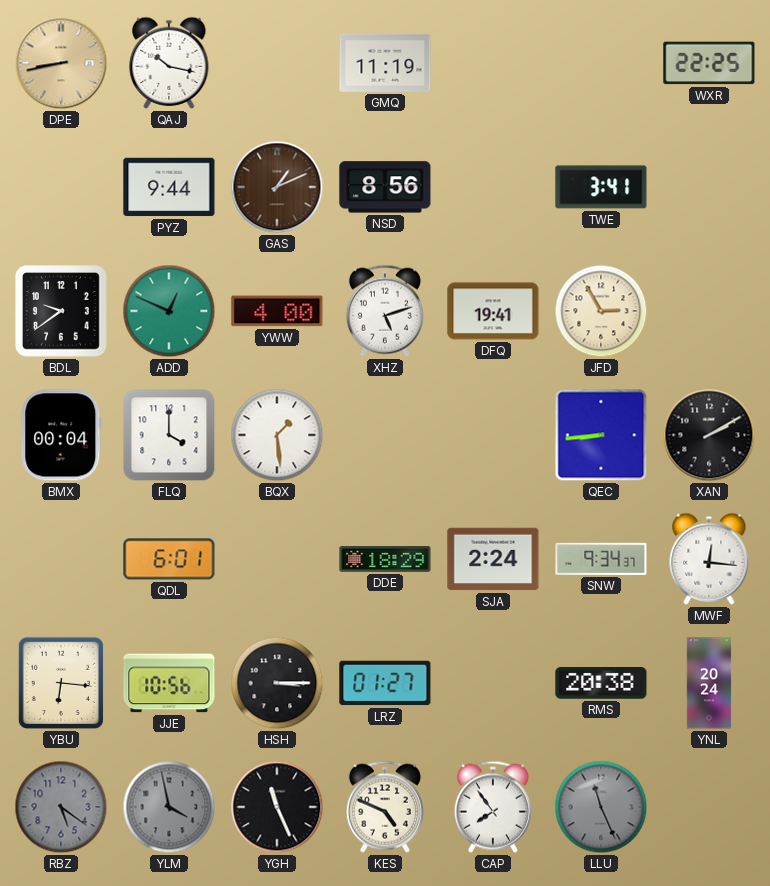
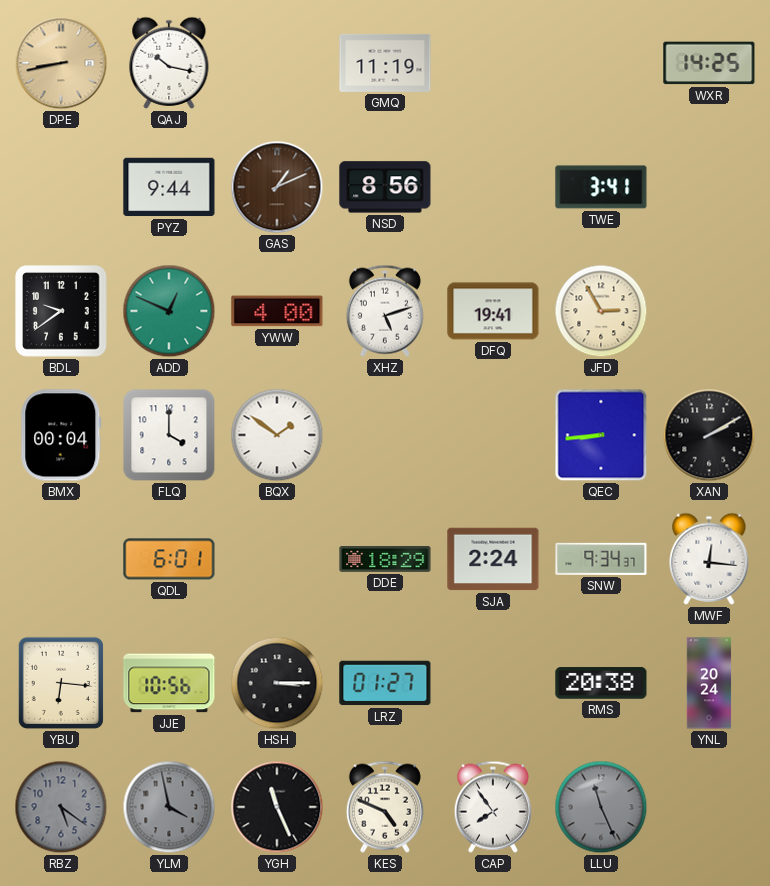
WXR: 22:25 -> 14:25 (709, 63)
BQX: 1:29 -> 1:51 (277, 435)
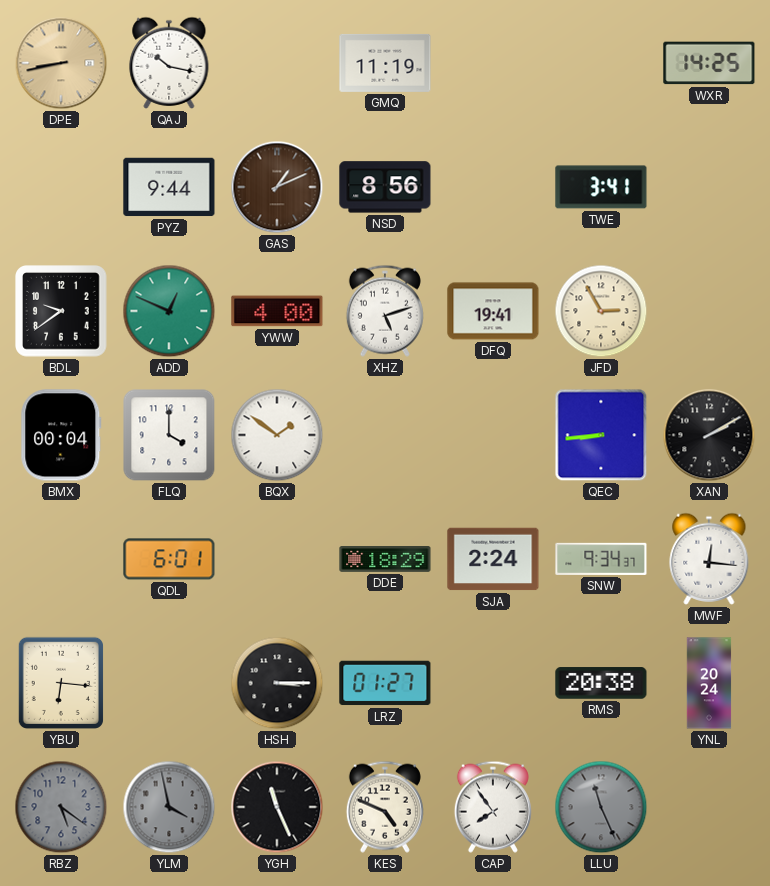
JJE: 10:56 -> none (169, 683)
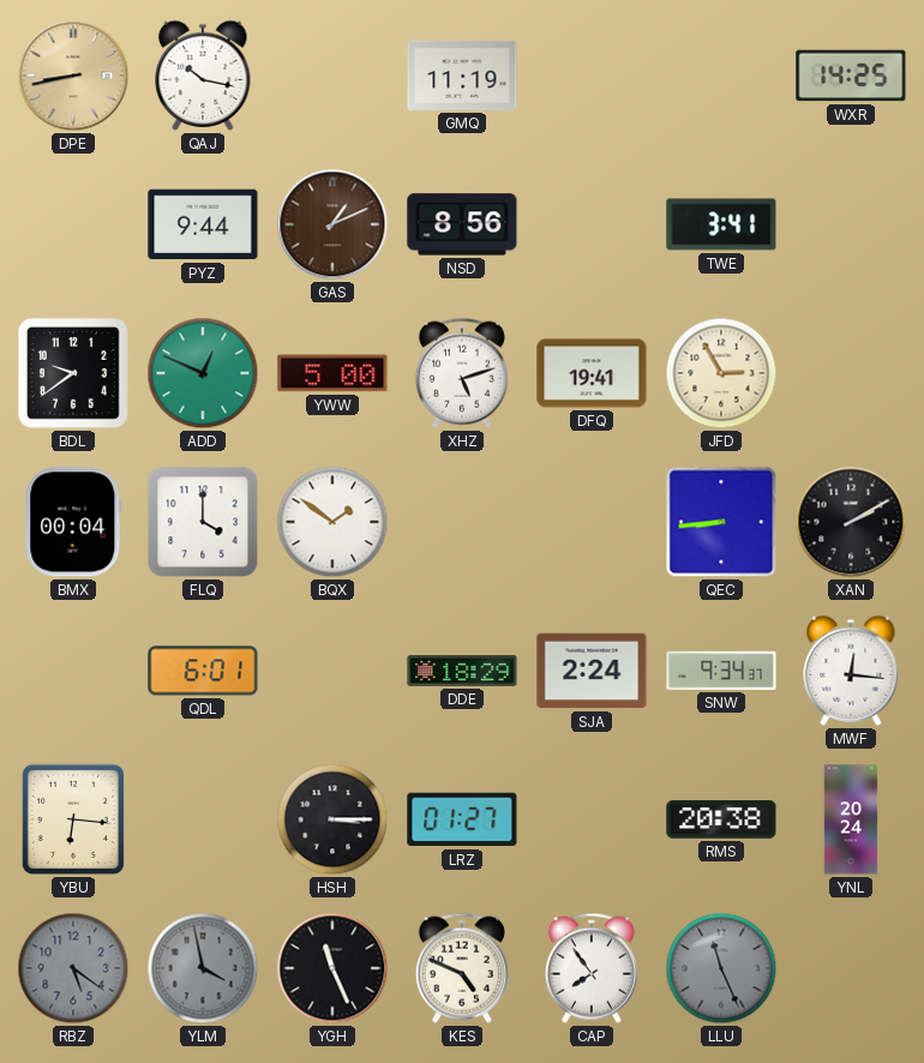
YWW: 4:00 -> 5:00 (332, 373)
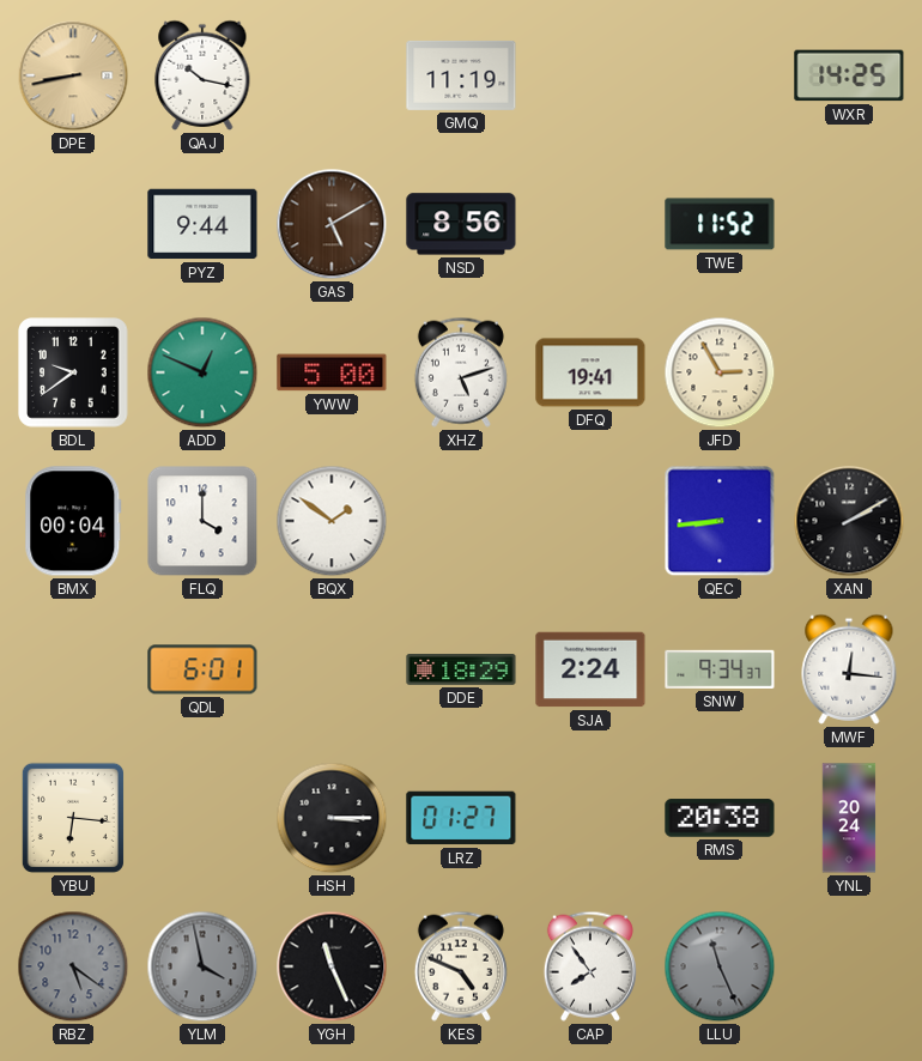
GAS: 1:11 -> 5:10 (332, 224)
TWE: 3:41 -> 11:52 (720, 224)
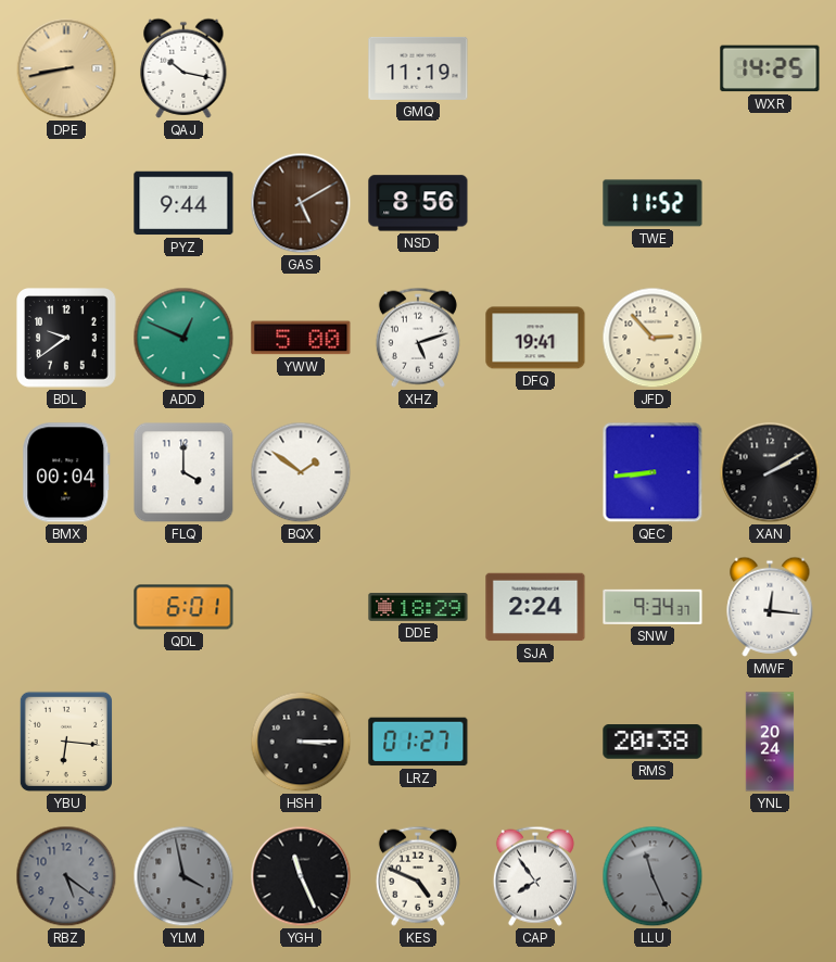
JFD: 2:55 -> 2:53 (653, 338)
